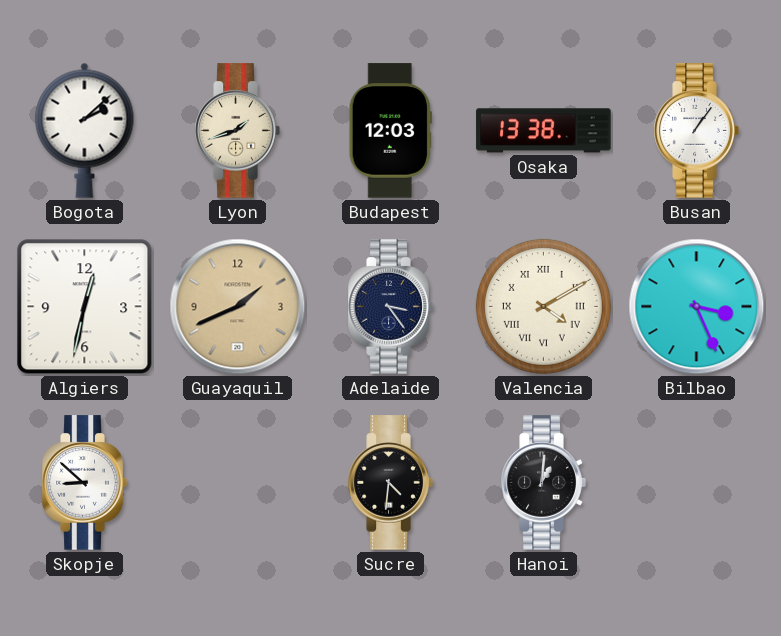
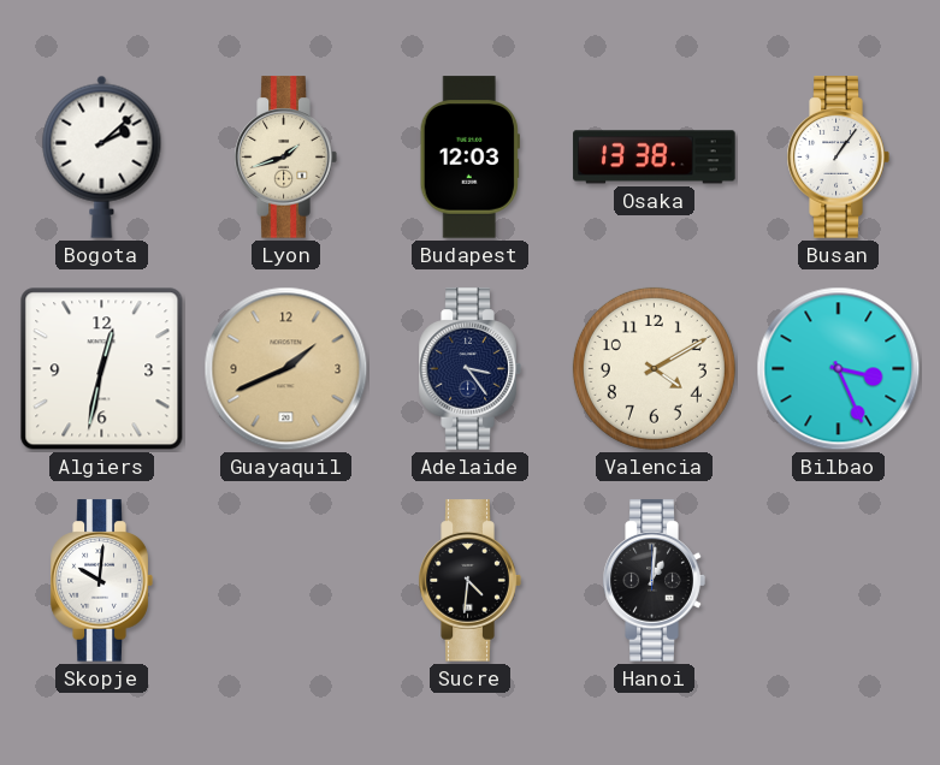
Valencia numerals: Roman -> Arabic (654, 368)
Skopje: 8:52 -> 10:01 (101, 581)
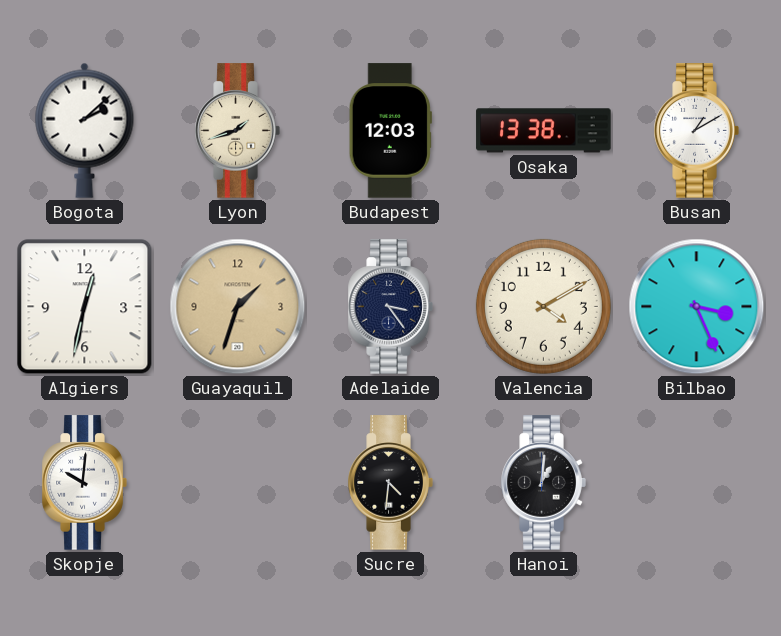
Busan: 1:06 -> 1:10 (696, 131)
Guayaquil: 1:41 -> 1:33 (238, 307)
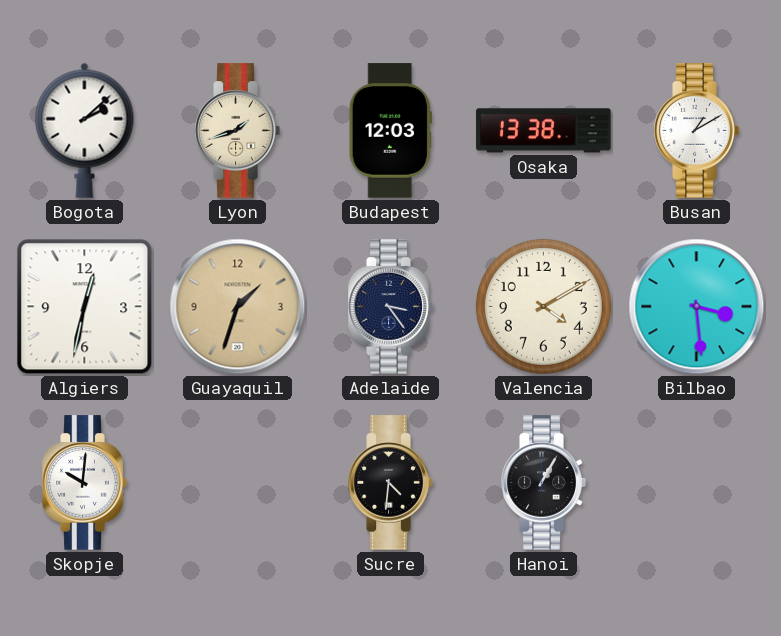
Bilbao: 3:26 -> 3:29 (697, 307)
Hanoi: 1:01 -> 1:05 (543, 483)
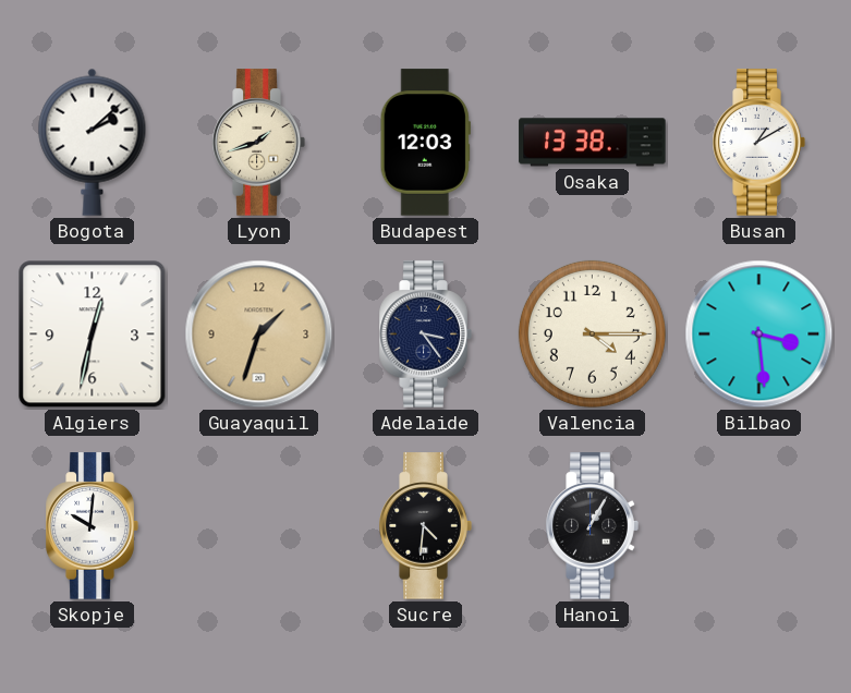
Valencia: 4:10 -> 4:15 (592, 333)
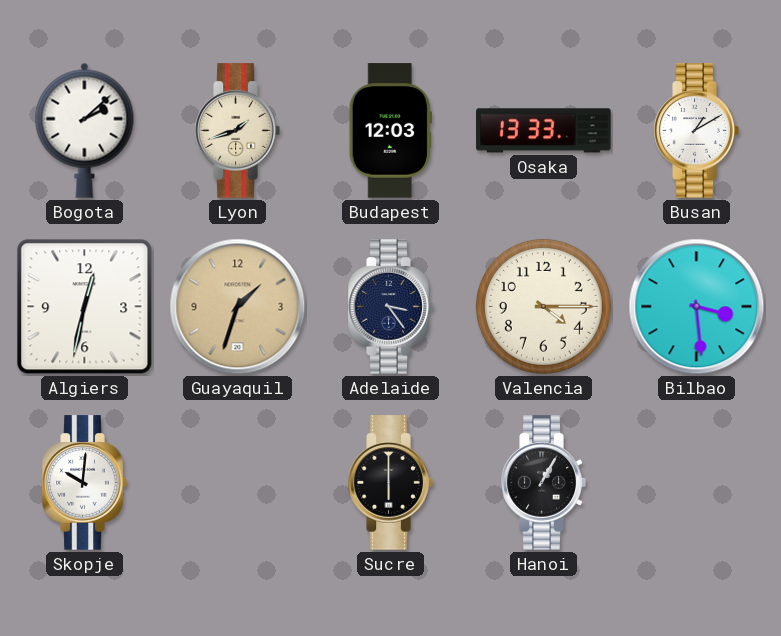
Osaka: 13:38 -> 13:33 (544, 131)
Sucre: 4:31 -> 6:00 (390, 483)
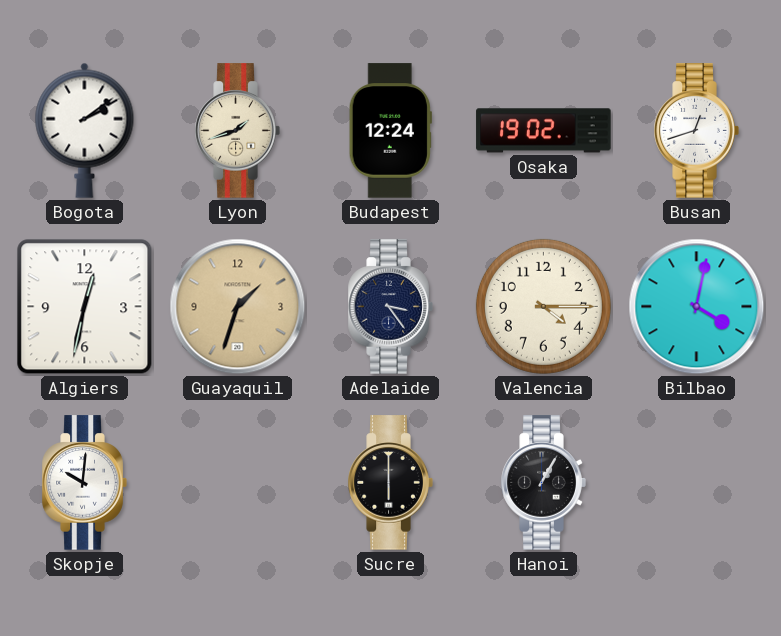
Bogota: 2:08 -> 2:09 (85, 130)
Budapest: 12:03 -> 12:24 (390, 131)
Osaka: 13:33 -> 19:02 (544, 131)
Busan: 1:10 -> 12:42 (696, 131)
Bilbao: 3:29 -> 4:02 (697, 307)
